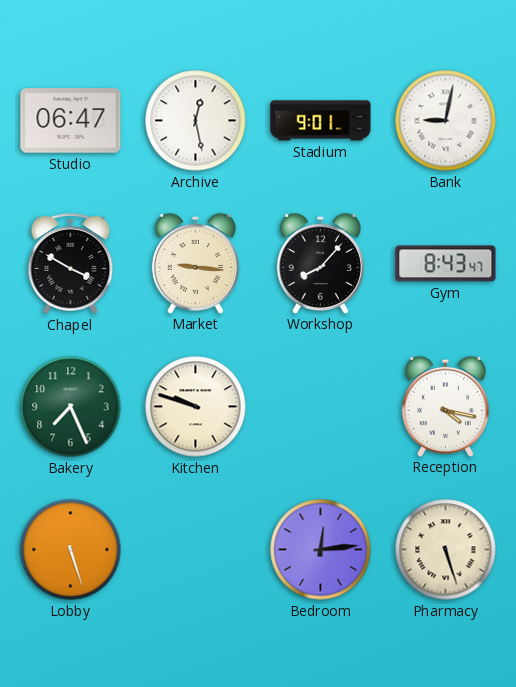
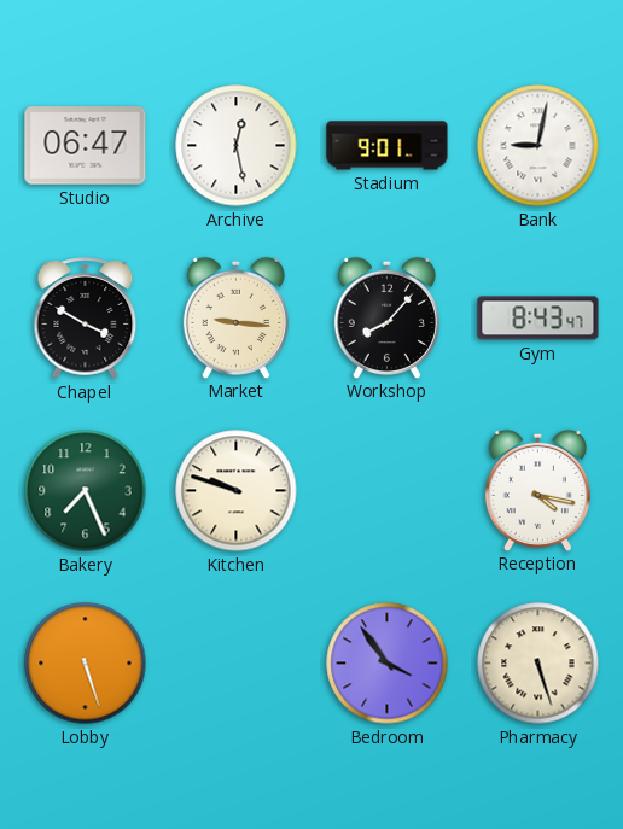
Bedroom: 12:14 -> 3:54 (388, 664)
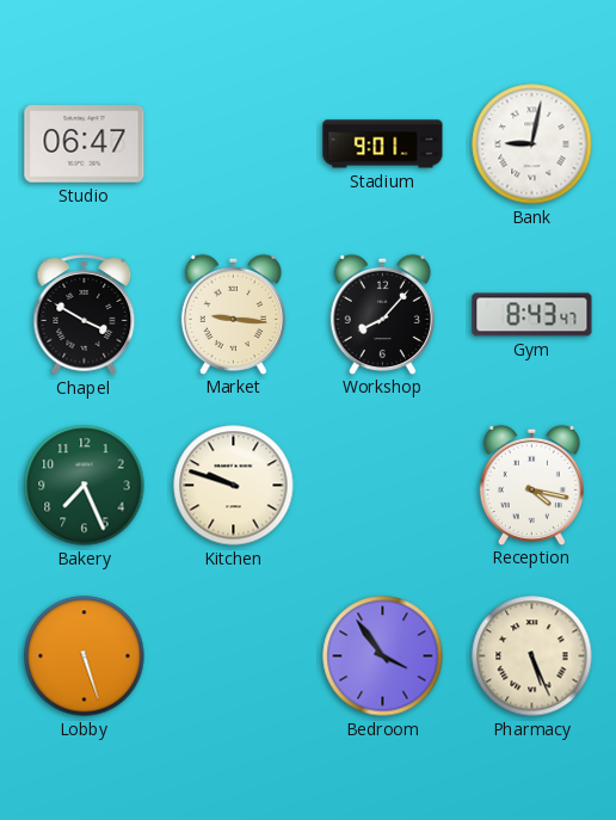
Archive: 12:28 -> none (237, 146)
Pharmacy: 5:27 -> 5:26 (532, 656)
